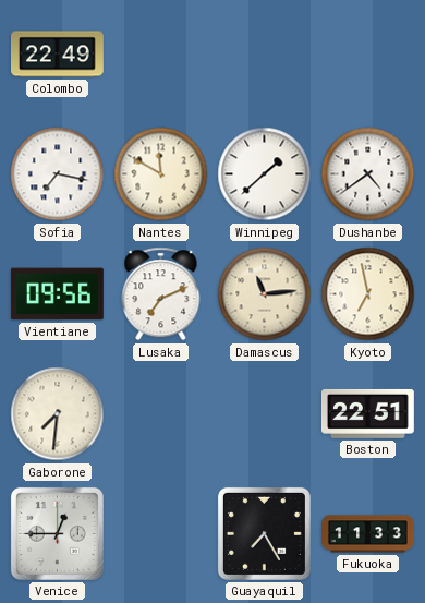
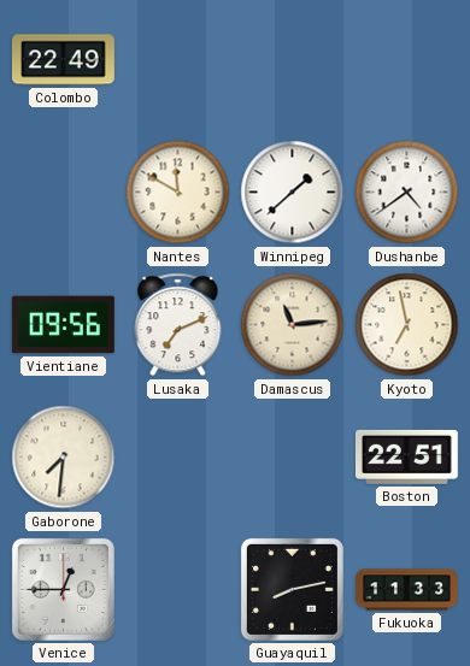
Sofia: 7:17 -> none (58, 174)
Guayaquil: 7:25 -> 8:13 (292, 589)
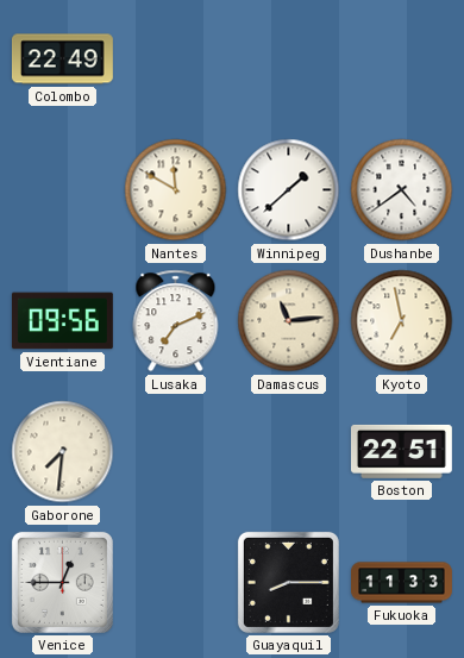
Guayaquil: 8:13 -> 8:15 (288, 582)
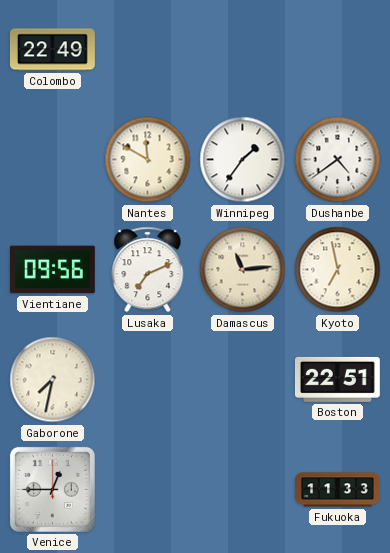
Winnipeg: 1:38 -> 1:36 (243, 160)
Gaborone: 7:31 -> 7:32 (53, 380)
Guayaquil: 8:15 -> none (288, 582)
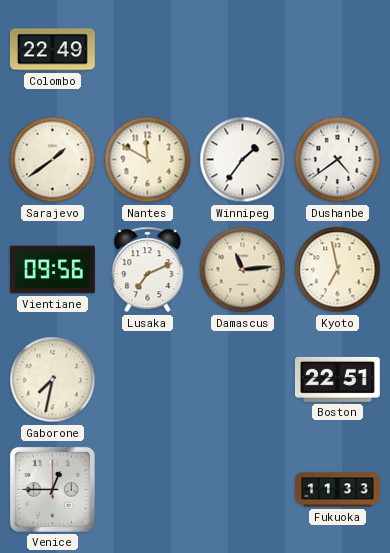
Sarajevo: none -> 1:39 (53, 160)
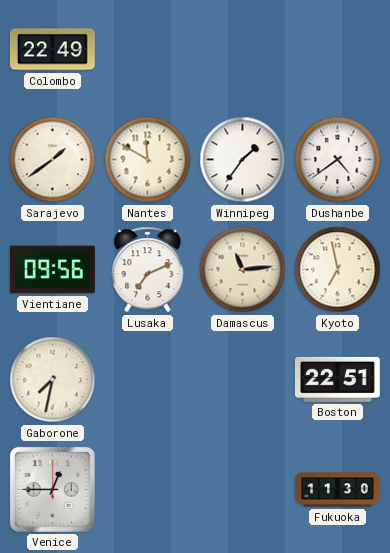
Fukuoka: 11:33 -> 11:30 (338, 490)
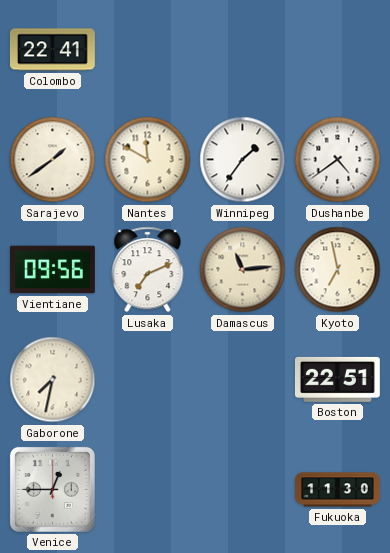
Colombo: 22:49 -> 22:41 (52, 50)
